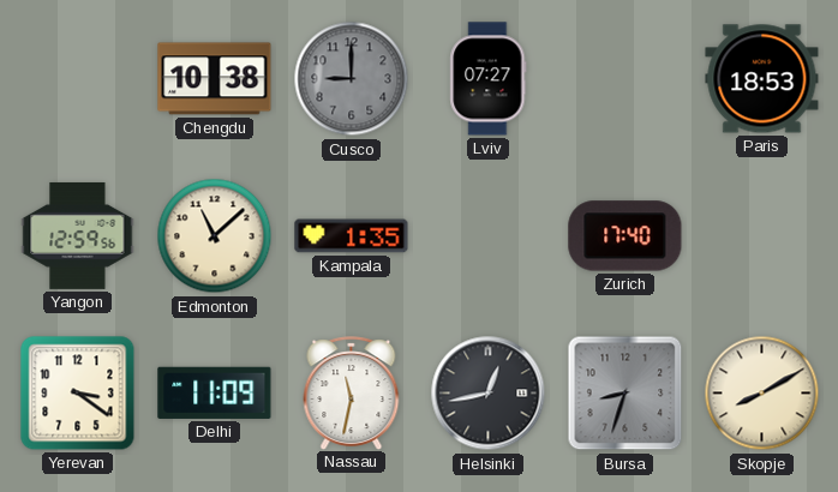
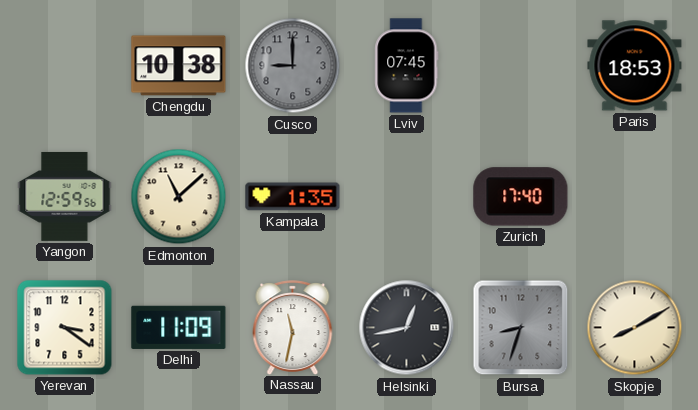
Lviv: 07:27 -> 07:45 (407, 66)
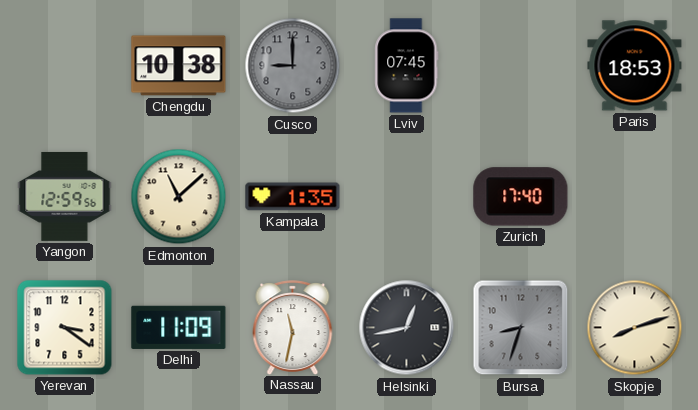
Skopje: 8:10 -> 8:12 (635, 328)
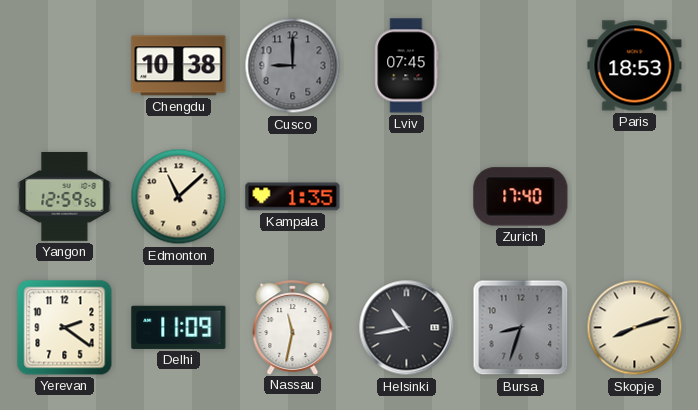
Yerevan: 3:21 -> 2:21 (65, 328)
Helsinki: 12:43 -> 10:43 (407, 328)
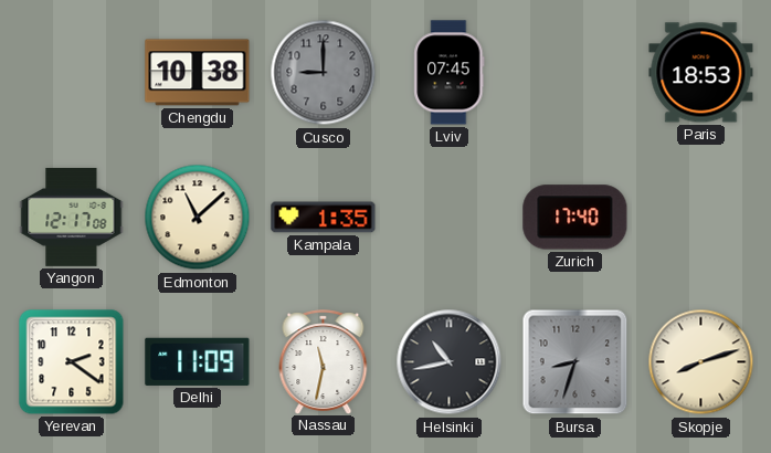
Yangon: 12:59 -> 12:17 (72, 217)
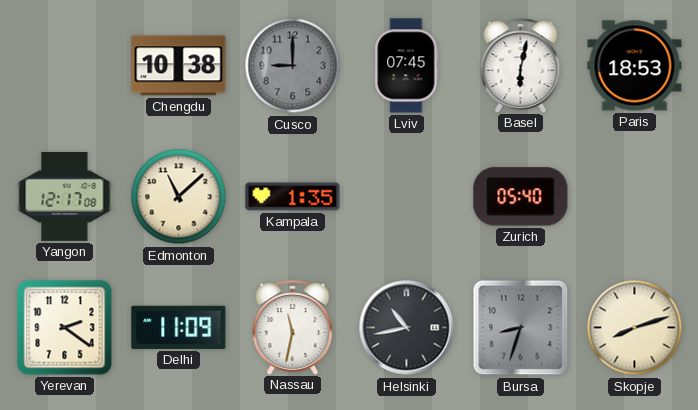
Basel: none -> 6:02 (521, 65)
Zurich: 17:40 -> 05:40 (521, 197)
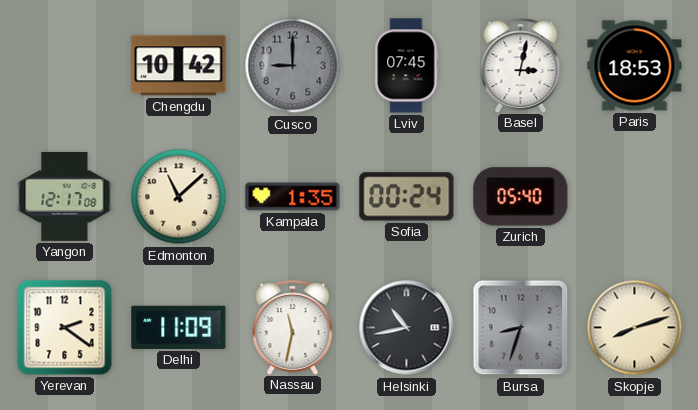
Chengdu: 10:38 -> 10:42 (179, 66)
Basel: 6:02 -> 3:02 (521, 65)
Sofia: none -> 00:24 (407, 197)
